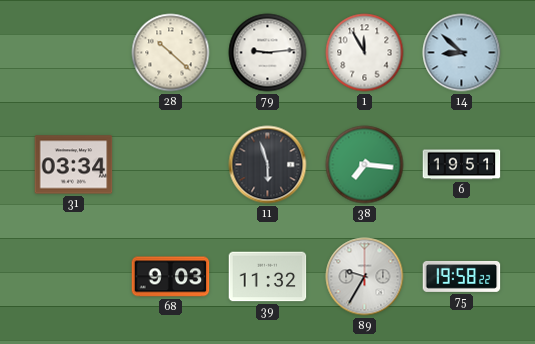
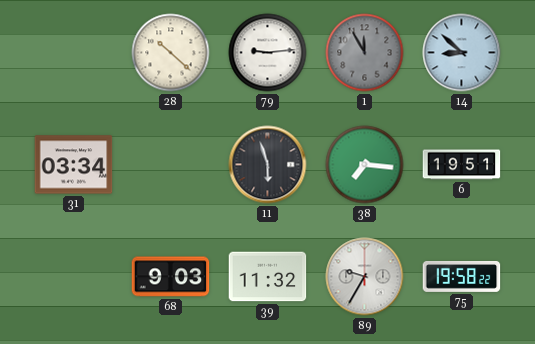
1 dial: white -> grey (365, 53)
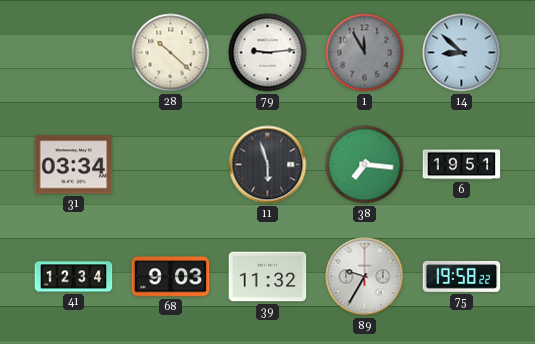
41: none -> 12:34 (74, 277)
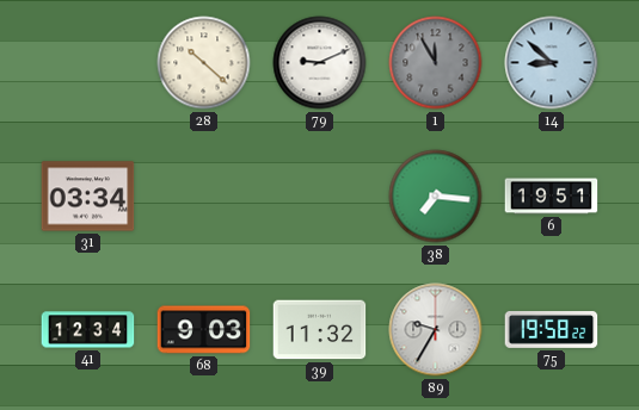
79: 9:14 -> 9:11 (320, 63)
11: 5:57 -> none (268, 165)
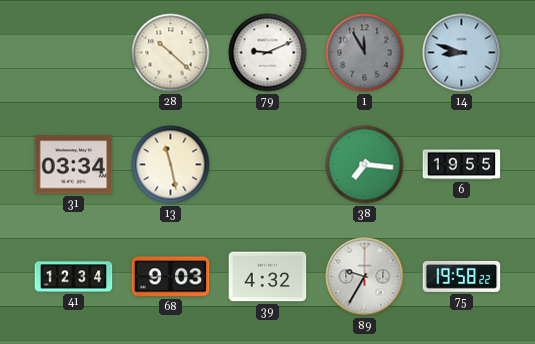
14: 8:52 -> 8:48 (462, 53)
13: none -> 11:28 (171, 165)
6: 19:51 -> 19:55 (462, 165)
39: 11:32 -> 4:32 (268, 277)
